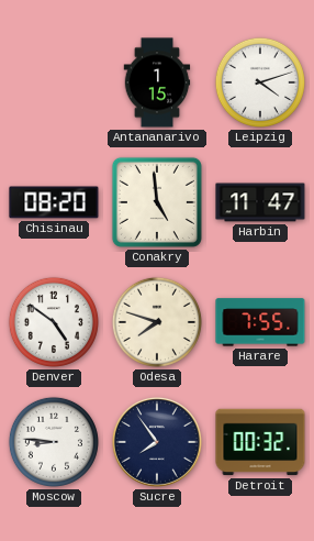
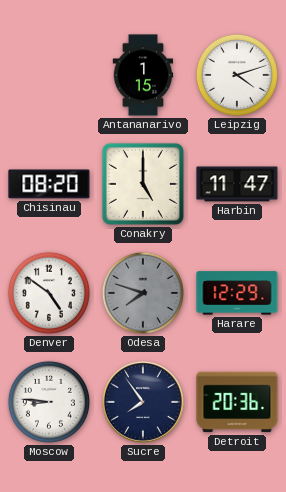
Conakry: 4:59 -> 5:00 (143, 184)
Odesa dial: cream -> grey (143, 293)
Harare: 7:55 -> 12:29 (237, 293)
Detroit: 00:32 -> 20:36 (237, 402)
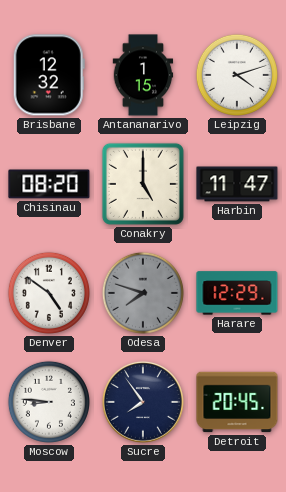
Brisbane: none -> 12:32 (49, 75)
Detroit: 20:36 -> 20:45 (237, 402)
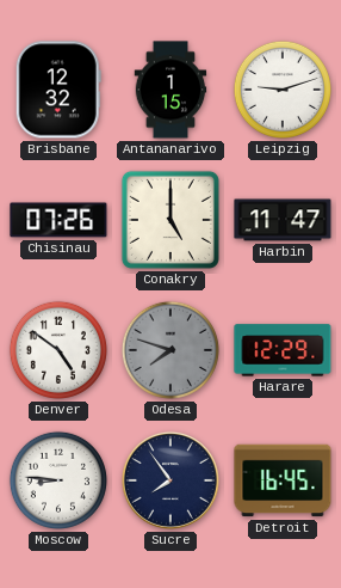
Leipzig: 4:12 -> 9:12 (283, 90)
Chisinau: 08:20 -> 07:26 (58, 220)
Detroit: 20:45 -> 16:45 (283, 480)
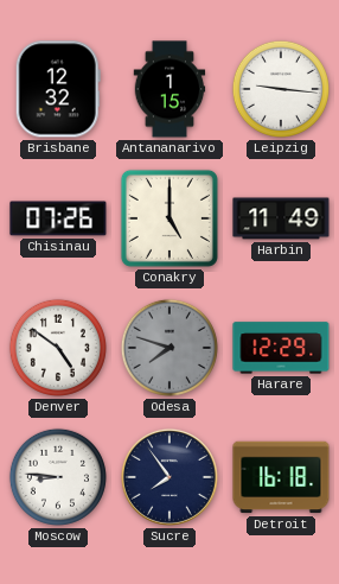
Leipzig: 9:12 -> 9:16 (281, 89)
Harbin: 11:47 -> 11:49 (281, 218)
Detroit: 16:45 -> 16:18 (281, 477)
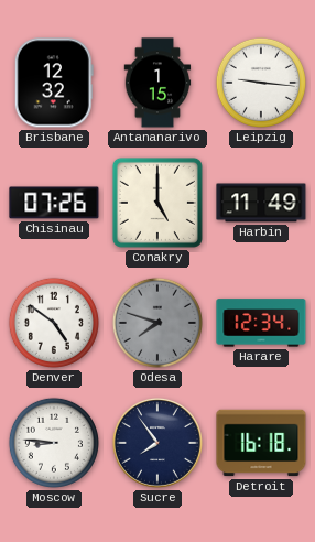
Harare: 12:29 -> 12:34 (261, 323)
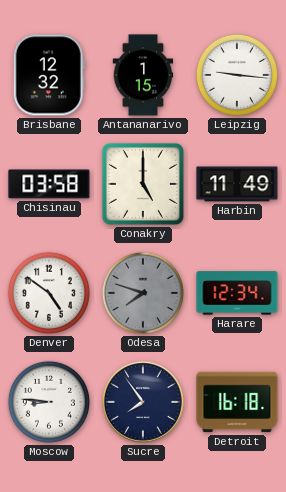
Chisinau: 07:26 -> 03:58 (49, 184)
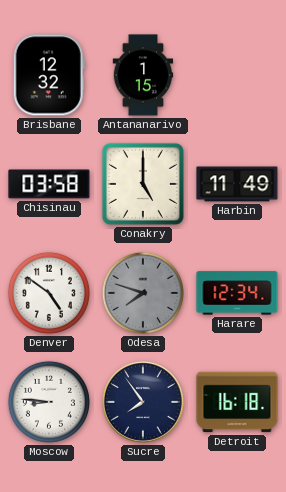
Leipzig: 9:16 -> none (237, 75)
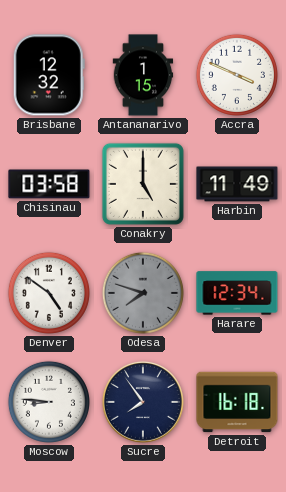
Accra: none -> 3:49 (237, 75)
